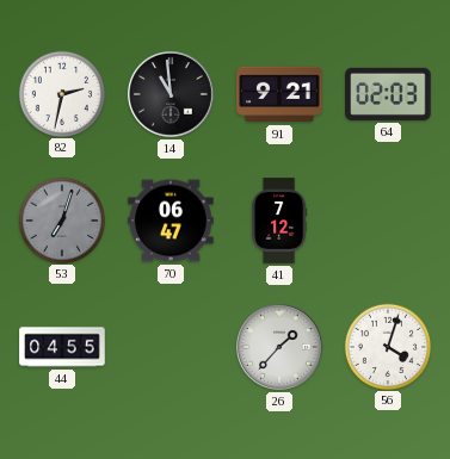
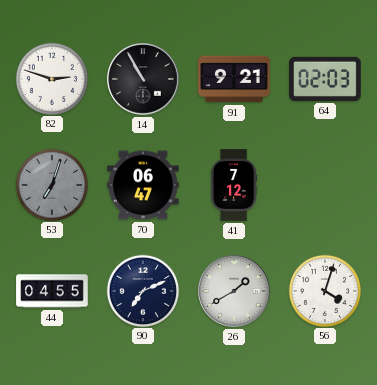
82: 2:32 -> 2:48 (51, 78)
14: 10:59 -> 10:55 (143, 79)
90: none -> 7:11 (142, 290)
26: 1:37 -> 1:40 (234, 291)
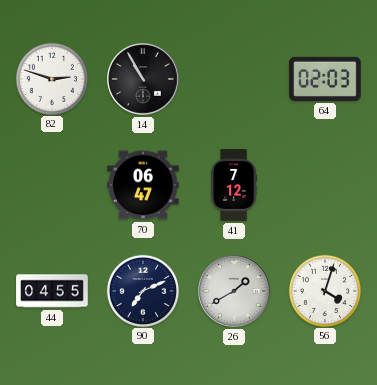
91: 9:21 -> none (234, 79)
53: 7:03 -> none (51, 184)
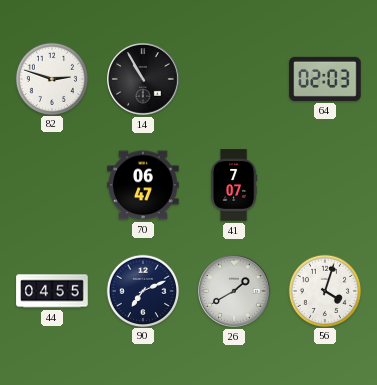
41: 7:12 -> 7:07 (234, 185)
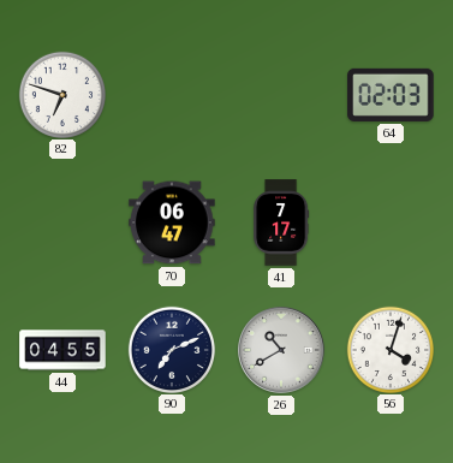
82: 2:48 -> 6:48 (61, 94)
14: 10:55 -> none (143, 79)
41: 7:07 -> 7:17 (281, 222)
26: 1:40 -> 10:40 (281, 350)
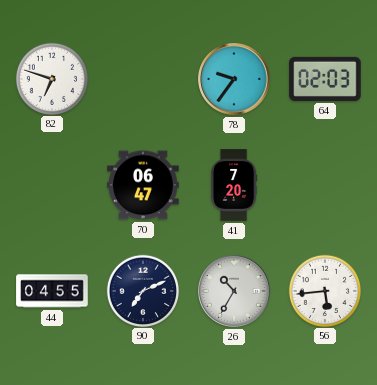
78: none -> 9:36 (234, 79)
41: 7:17 -> 7:20 (234, 185)
26: 10:40 -> 10:35 (234, 291)
56: 4:03 -> 5:44 (324, 290)
